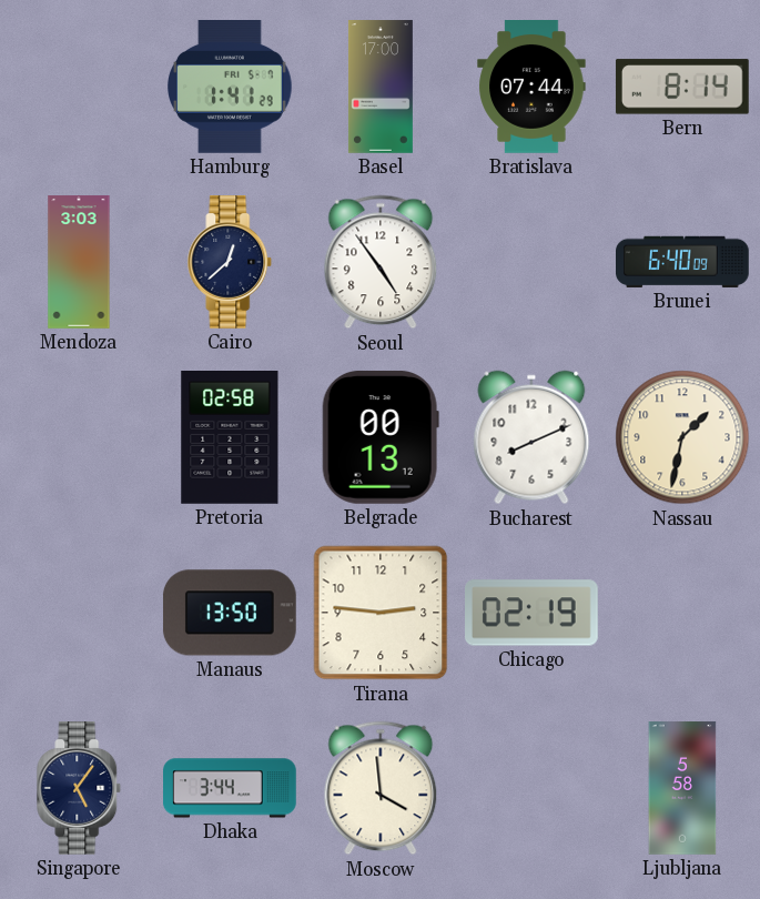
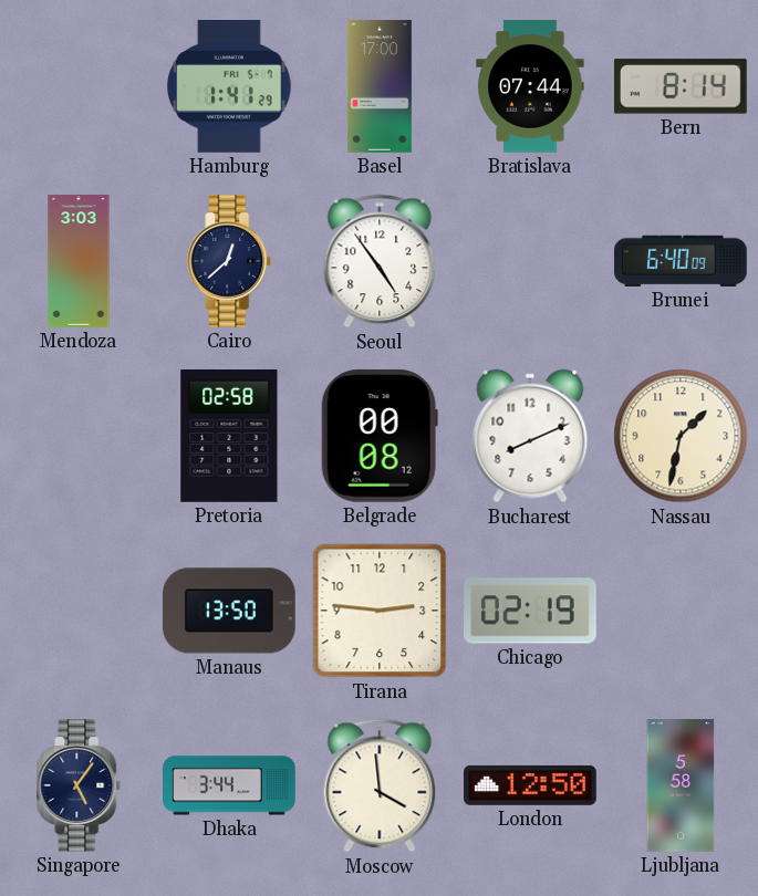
Belgrade: 00:13 -> 00:08 (380, 436)
London: none -> 12:50 (531, 785)
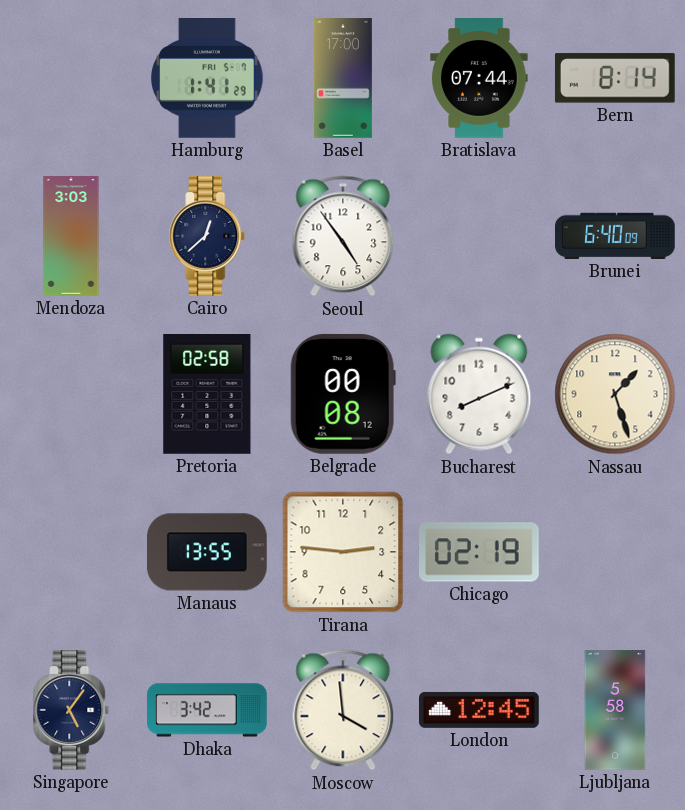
Nassau: 1:32 -> 1:27 (615, 394)
Manaus: 13:50 -> 13:55 (207, 552)
Dhaka: 3:44 -> 3:42 (208, 710)
London: 12:50 -> 12:45 (480, 710)
